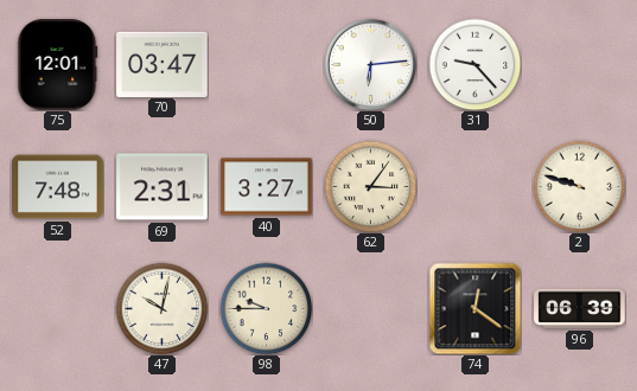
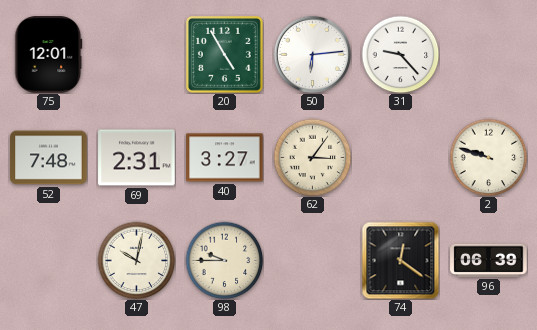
70: 03:47 -> none (163, 64)
20: none -> 4:55 (224, 54)
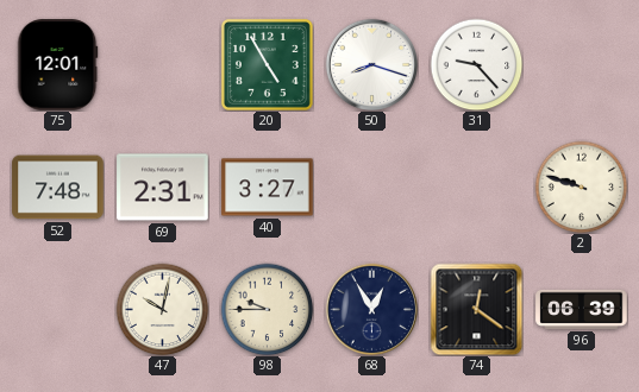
50: 6:14 -> 8:18 (371, 64)
62: 3:06 -> none (312, 157)
68: none -> 12:55 (371, 309)
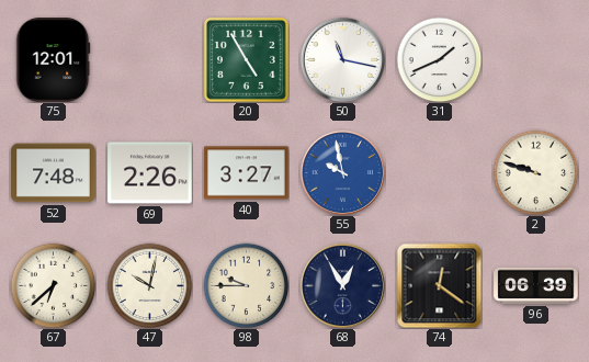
50: 8:18 -> 11:17 (342, 59)
31: 9:23 -> 1:41 (439, 59)
69: 2:31 -> 2:26 (150, 173)
55: none -> 9:58 (342, 172)
67: none -> 6:38 (53, 285)
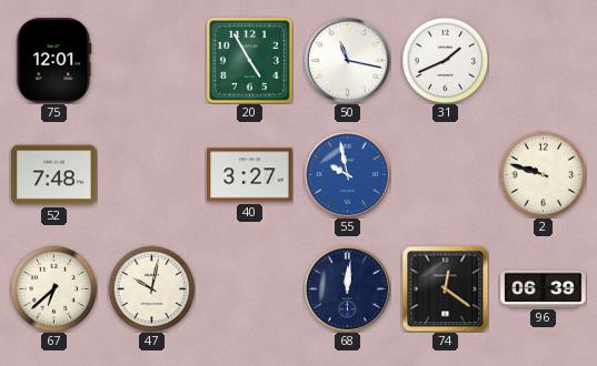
69: 2:26 -> none (150, 173)
98: 9:45 -> none (246, 285)
68: 12:55 -> 12:01 (347, 288)
